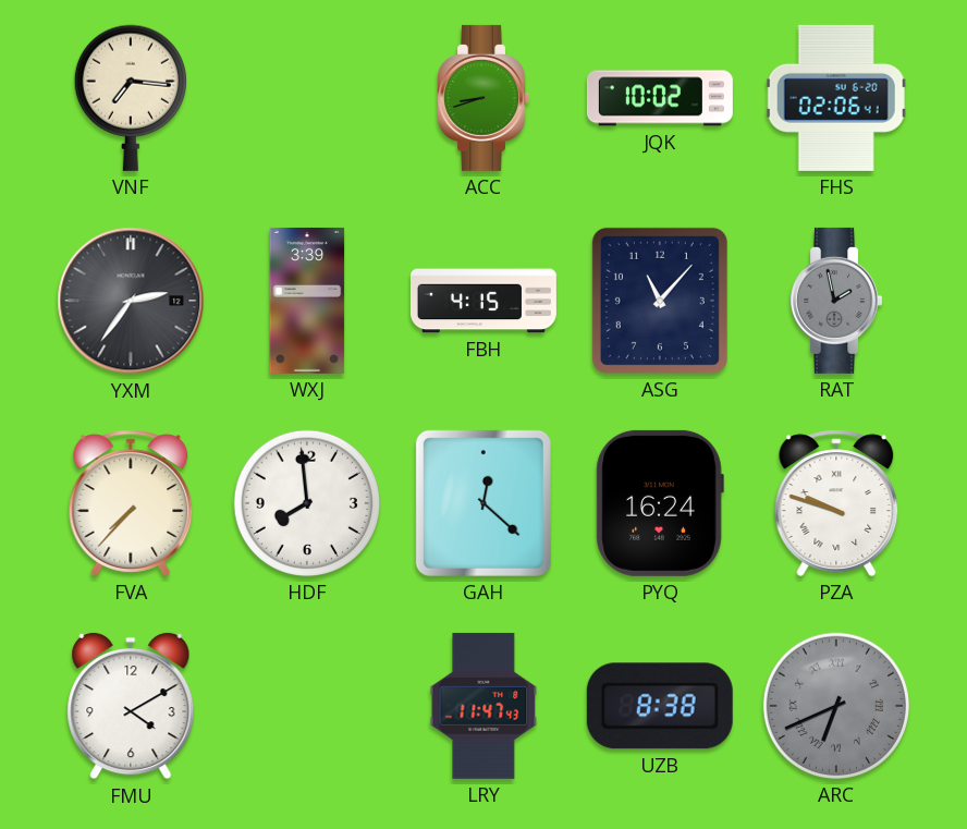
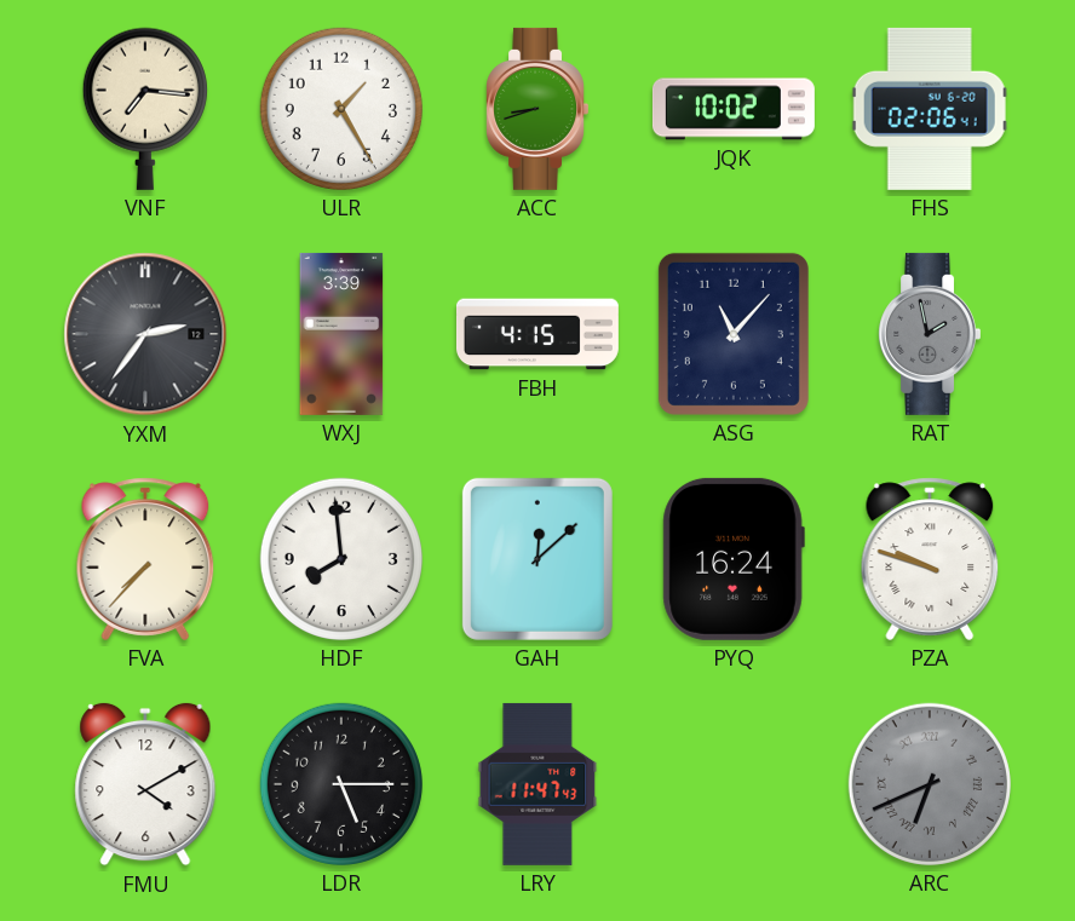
ULR: none -> 1:25 (341, 109)
GAH: 12:22 -> 12:08 (537, 559)
LDR: none -> 5:15 (341, 784)
UZB: 8:38 -> none (660, 706)
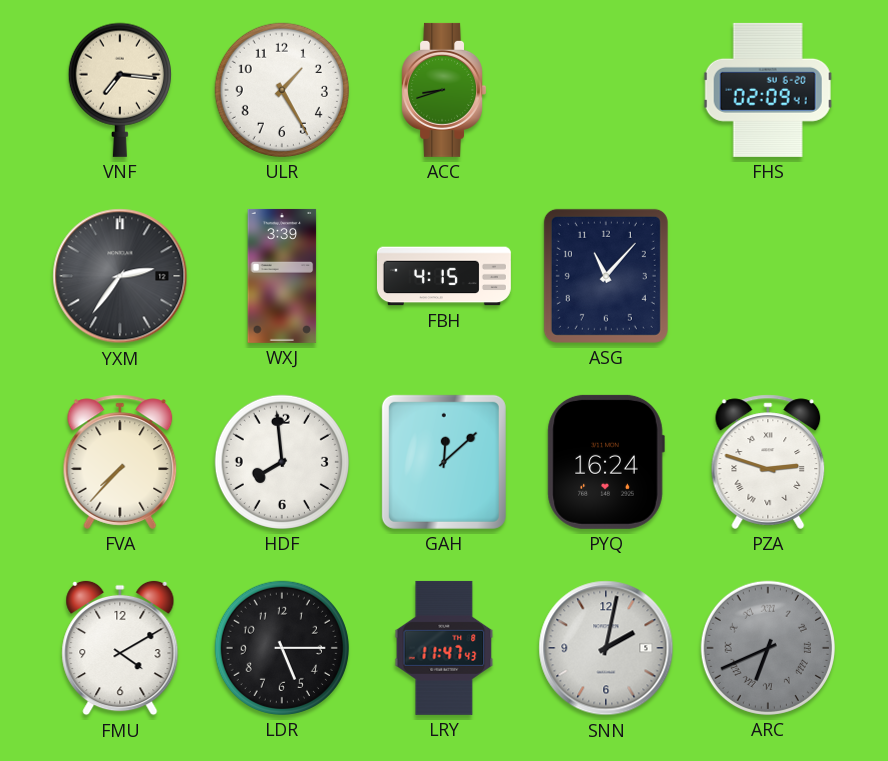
JQK: 10:02 -> none (734, 109)
FHS: 02:06 -> 02:09 (768, 90)
RAT: 1:58 -> none (929, 334)
PZA: 9:48 -> 2:48 (768, 462)
SNN: none -> 2:02 (606, 648)
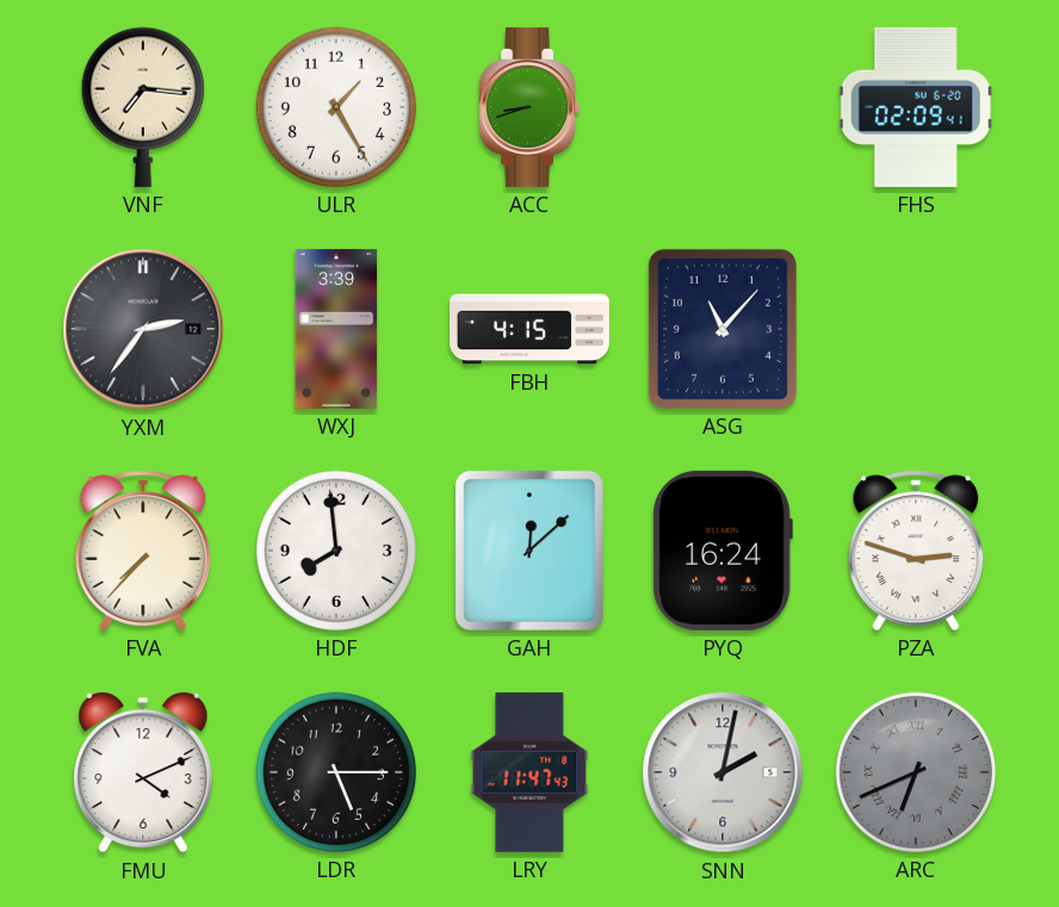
FMU: 4:10 -> 4:11 (143, 772)
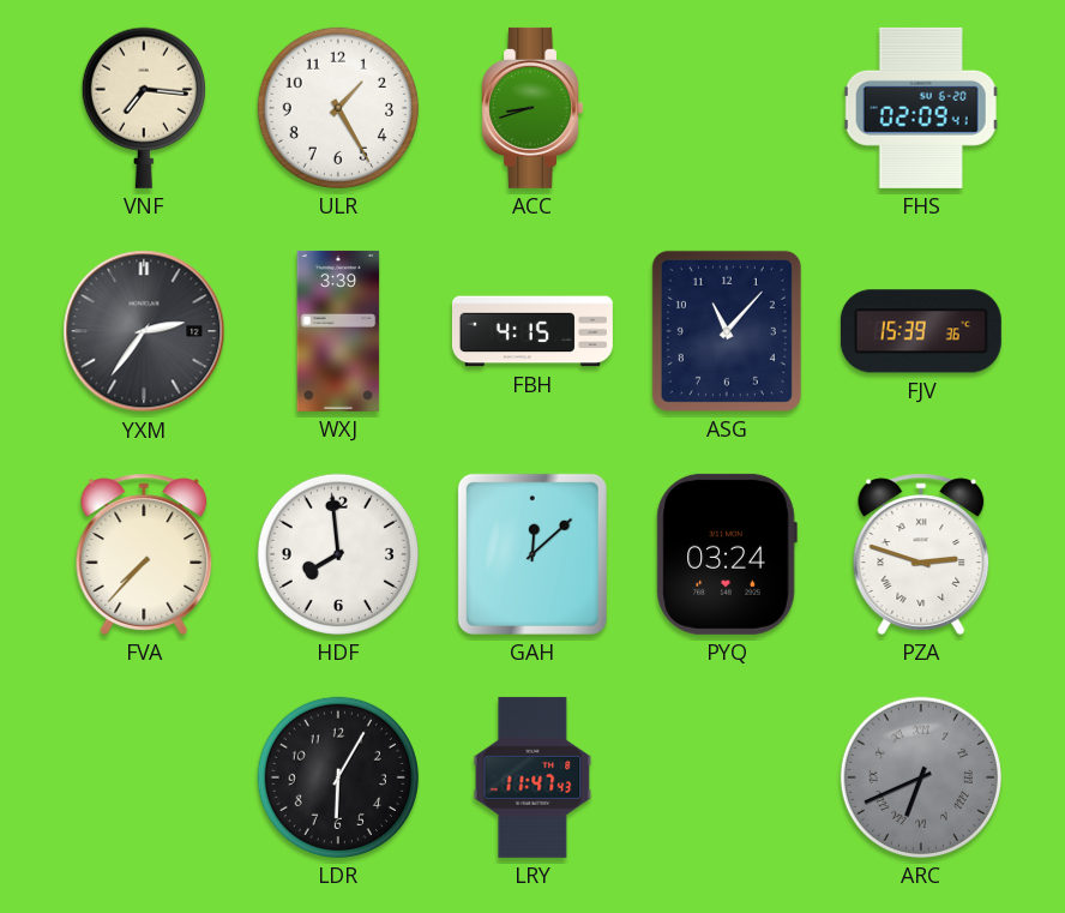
FJV: none -> 15:39 (921, 331)
PYQ: 16:24 -> 03:24 (727, 554)
FMU: 4:11 -> none (143, 772)
LDR: 5:15 -> 6:05 (338, 777)
SNN: 2:02 -> none (723, 772)
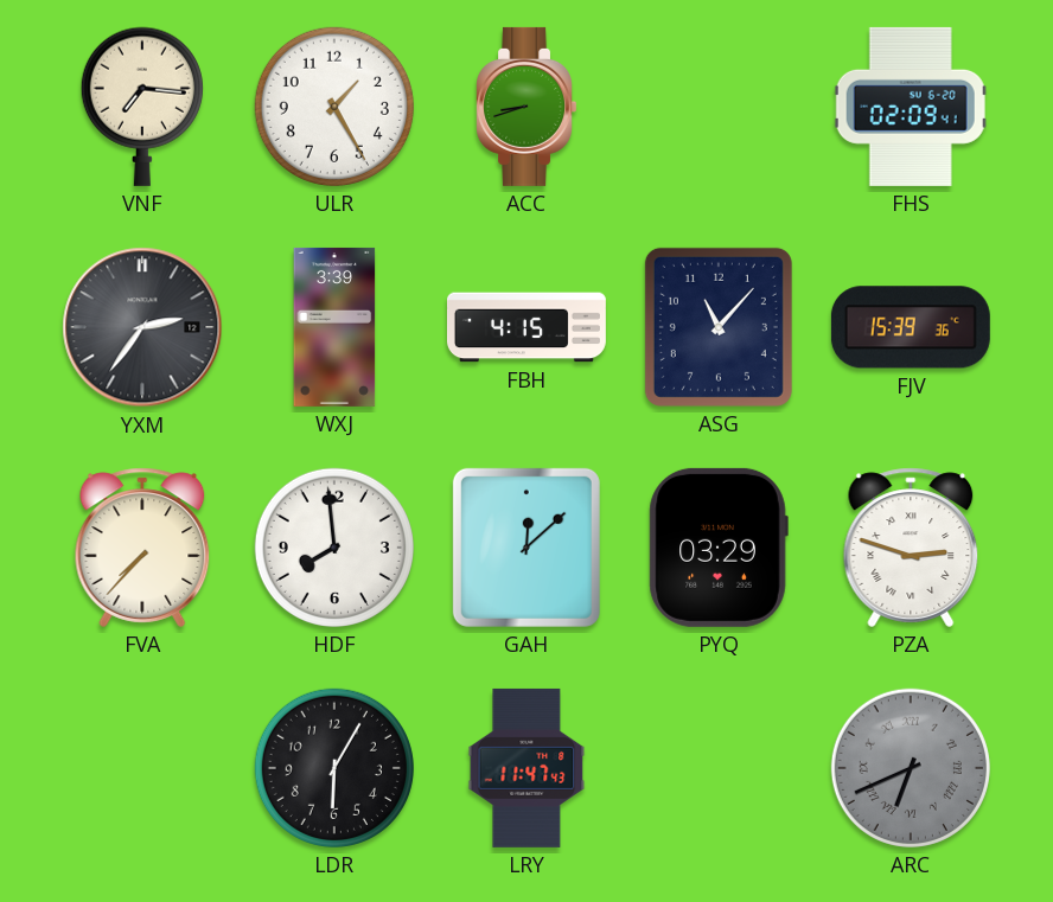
PYQ: 03:24 -> 03:29 (719, 548)
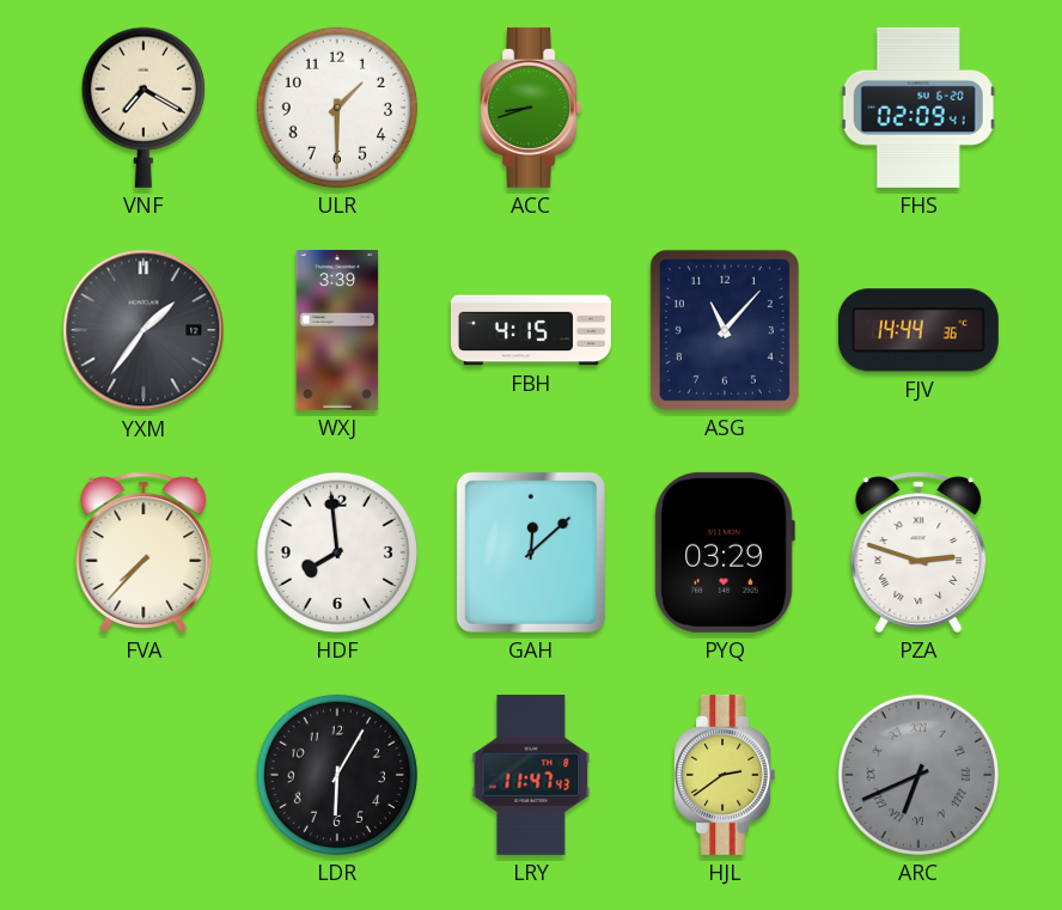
VNF: 7:16 -> 7:20 (144, 108)
ULR: 1:25 -> 1:30 (337, 108)
YXM: 2:36 -> 1:36 (144, 330)
FJV: 15:39 -> 14:44 (918, 330)
HJL: none -> 2:39 (724, 775)
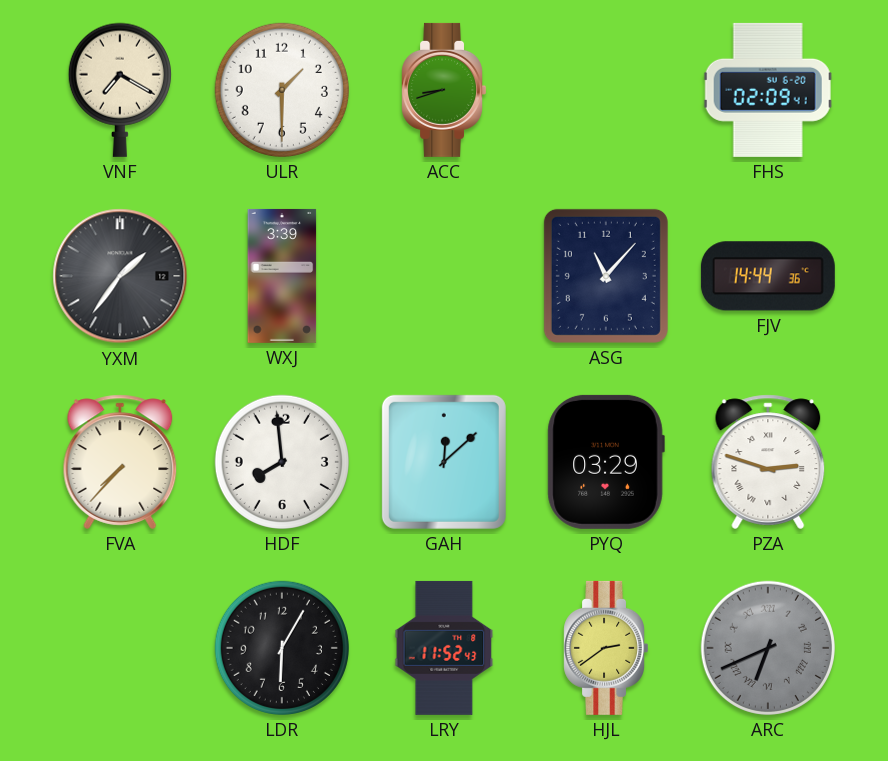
FBH: 4:15 -> none (531, 330)
LRY: 11:47 -> 11:52 (444, 648)
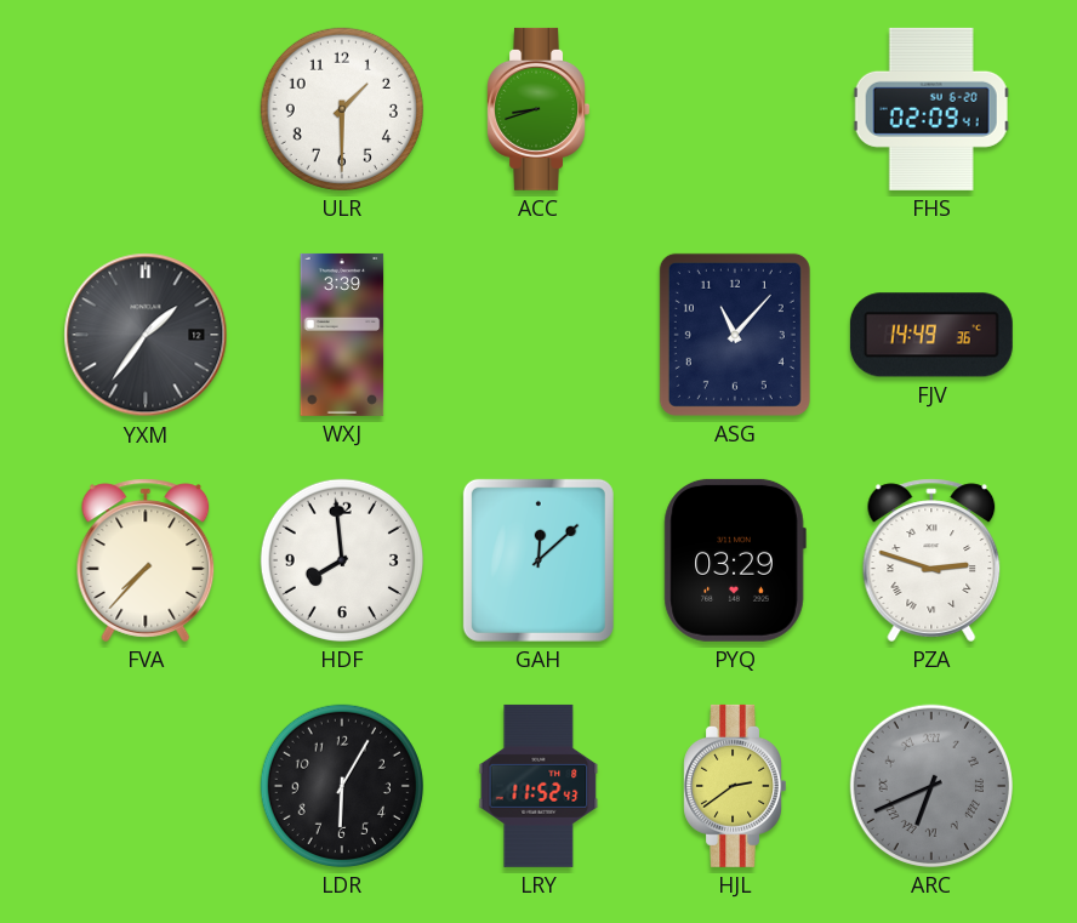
VNF: 7:20 -> none (120, 90)
FJV: 14:44 -> 14:49 (931, 335)
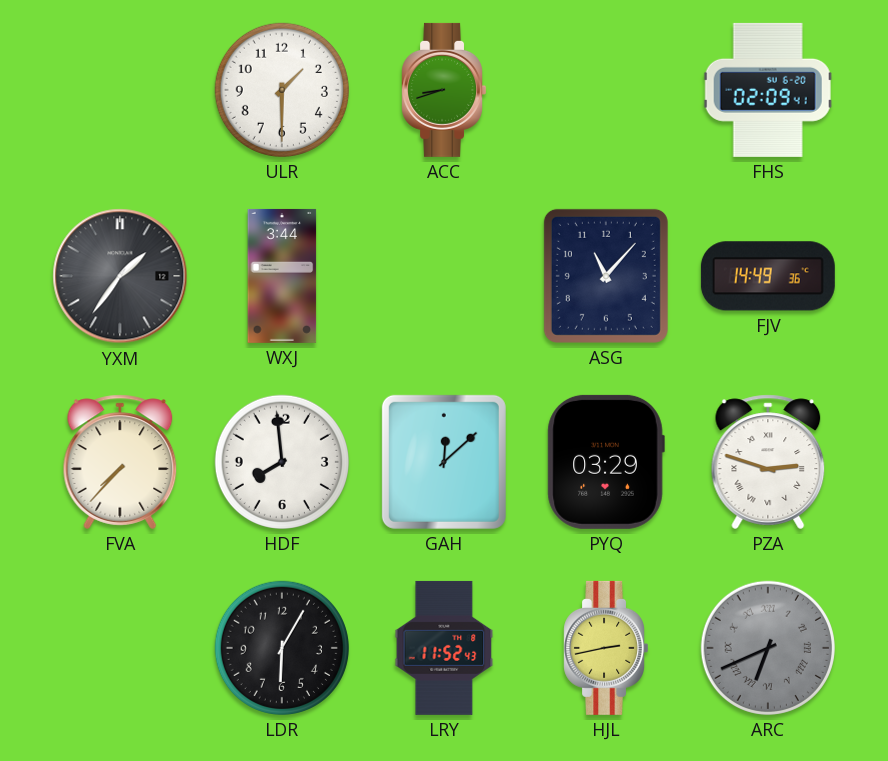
WXJ: 3:39 -> 3:44 (282, 276)
HJL: 2:39 -> 2:43 (605, 648)
